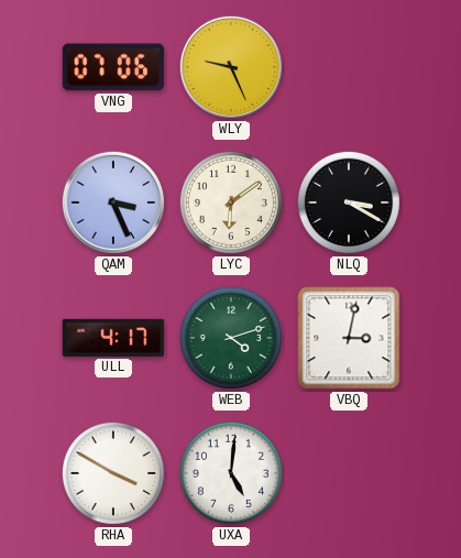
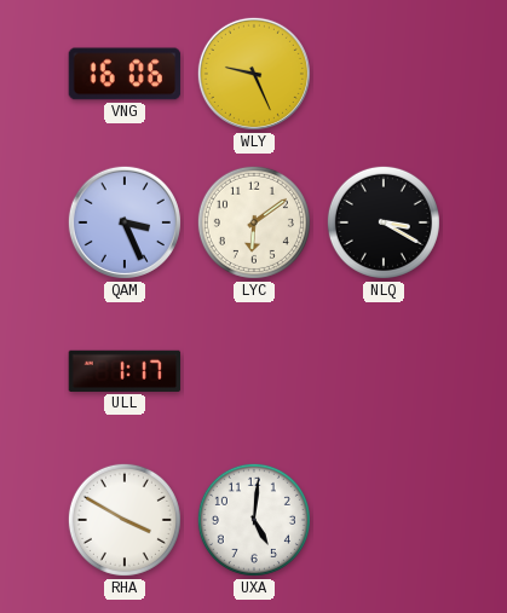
VNG: 07:06 -> 16:06 (125, 74)
ULL: 4:17 -> 1:17 (125, 371)
WEB: 4:12 -> none (231, 338)
VBQ: 3:02 -> none (349, 338)
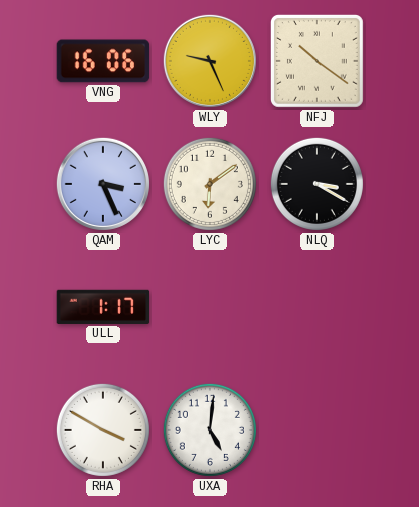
NFJ: none -> 10:21 (317, 61)
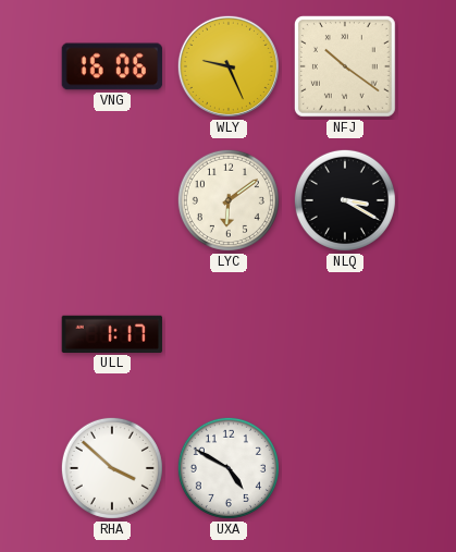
QAM: 3:26 -> none (103, 184)
RHA: 3:50 -> 3:52 (112, 468)
UXA: 5:01 -> 4:50 (229, 468)
